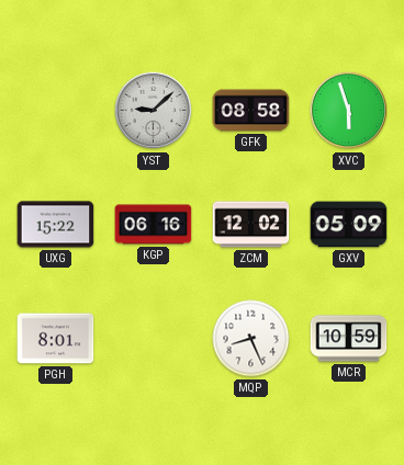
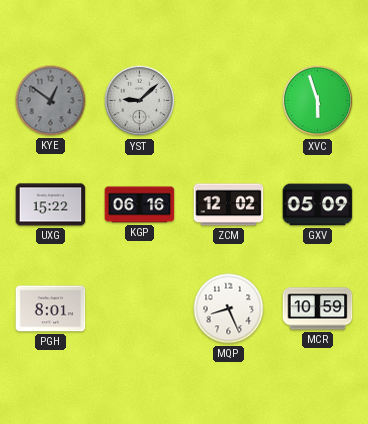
KYE: none -> 12:51 (51, 101)
GFK: 08:58 -> none (251, 111)
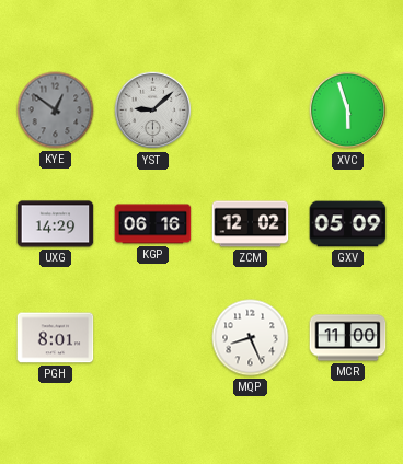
UXG: 15:22 -> 14:29 (56, 224)
MCR: 10:59 -> 11:00 (348, 338)
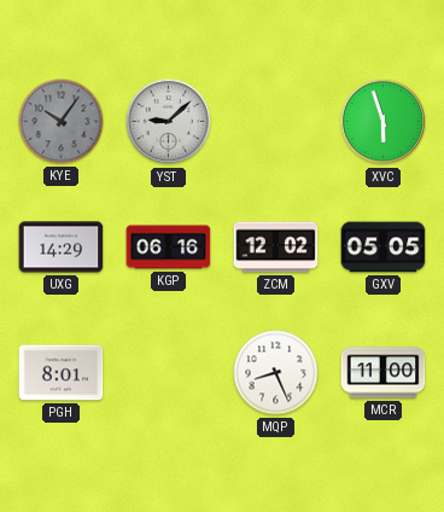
KYE: 12:51 -> 10:06 (62, 122)
GXV: 05:09 -> 05:05 (384, 248)
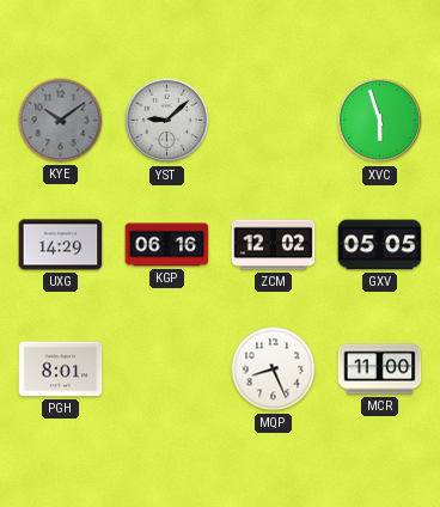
KYE: 10:06 -> 10:09 (61, 121)
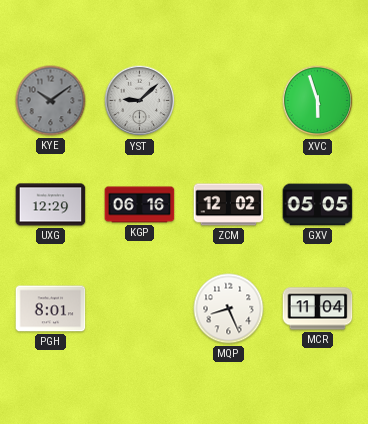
UXG: 14:29 -> 12:29 (51, 205)
MCR: 11:00 -> 11:04 (318, 309)
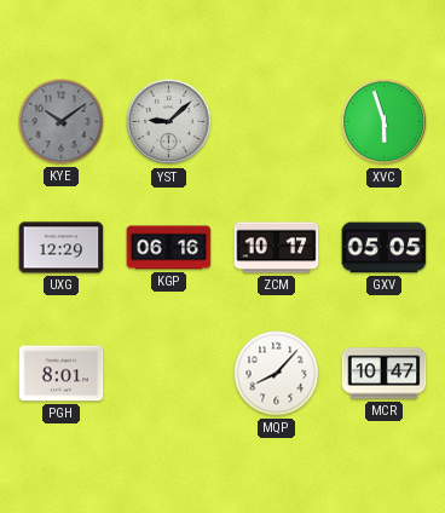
ZCM: 12:02 -> 10:17 (277, 248)
MQP: 8:26 -> 8:07 (277, 374)
MCR: 11:04 -> 10:47 (385, 374)
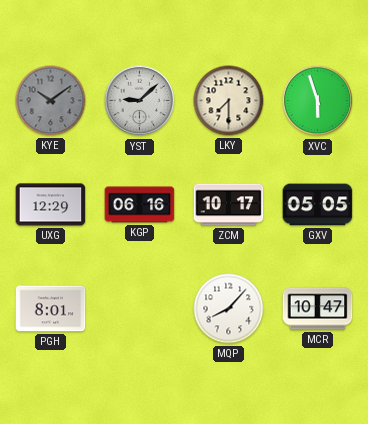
LKY: none -> 7:30 (229, 101)
